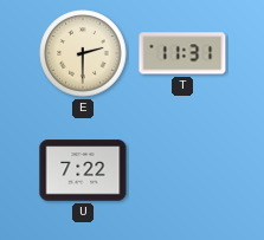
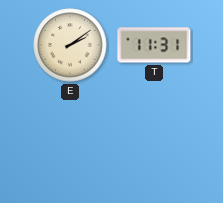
E: 2:30 -> 2:09 (70, 45)
U: 7:22 -> none (83, 170)
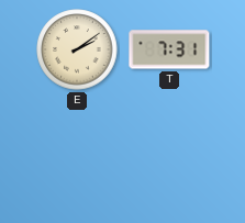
T: 11:31 -> 7:31 (169, 49)
